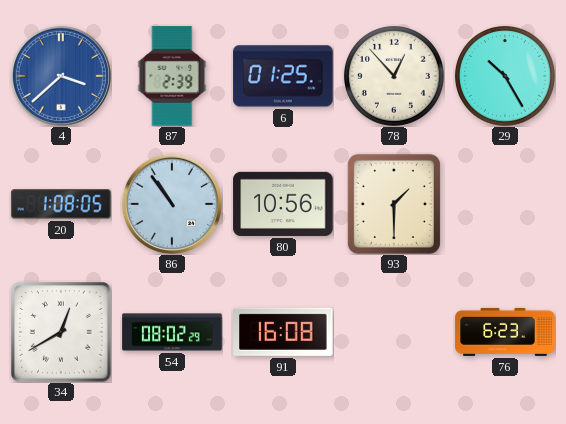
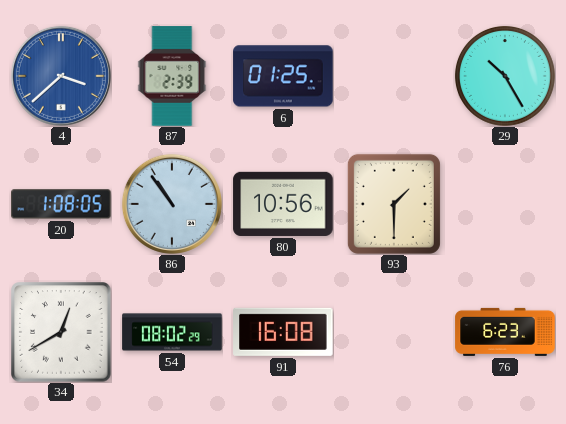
78: 12:53 -> none (394, 76)
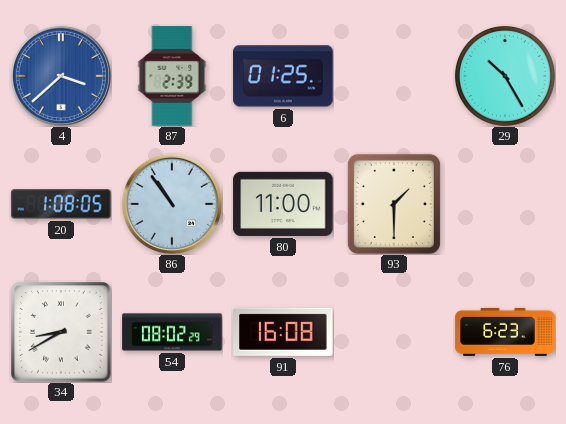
80: 10:56 -> 11:00 (283, 204)
34: 12:40 -> 8:40 (61, 332)
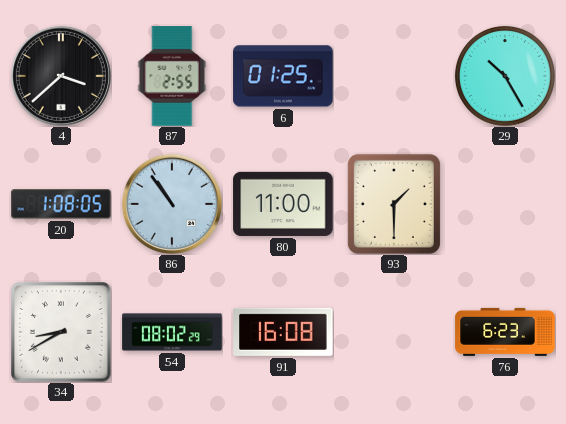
4 dial: blue -> black (61, 76)
87: 2:39 -> 2:55 (172, 76)
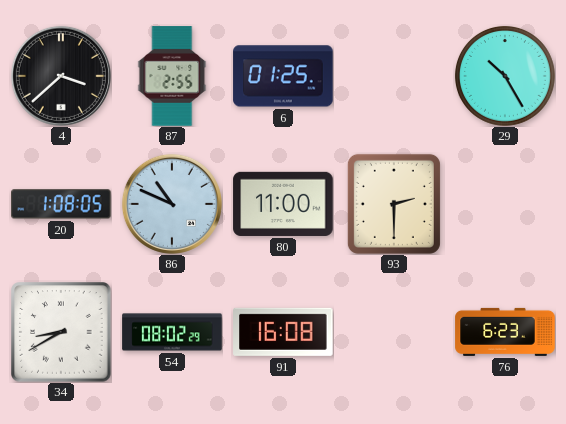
86: 10:54 -> 10:49 (172, 204)
93: 1:30 -> 2:30 (394, 204)
